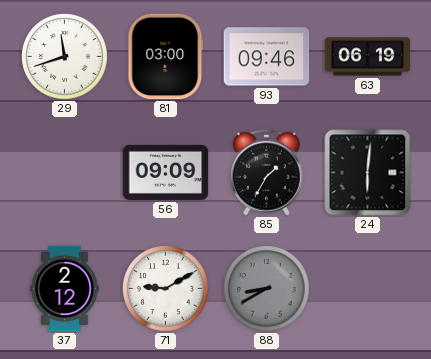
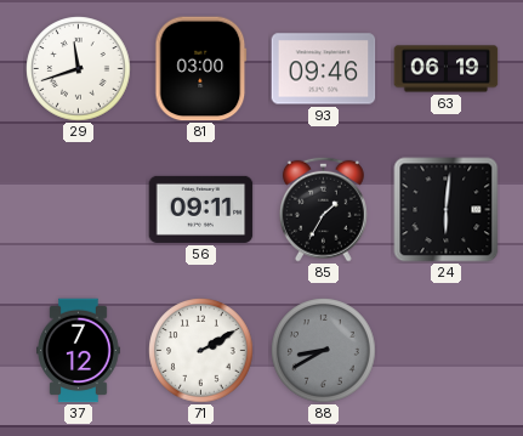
56: 09:09 -> 09:11 (201, 209)
37: 2:12 -> 7:12 (79, 351)
71: 9:10 -> 2:10 (201, 351)
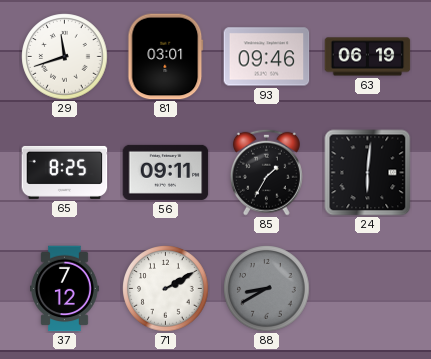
81: 03:00 -> 03:01 (166, 57)
65: none -> 8:25 (65, 172)
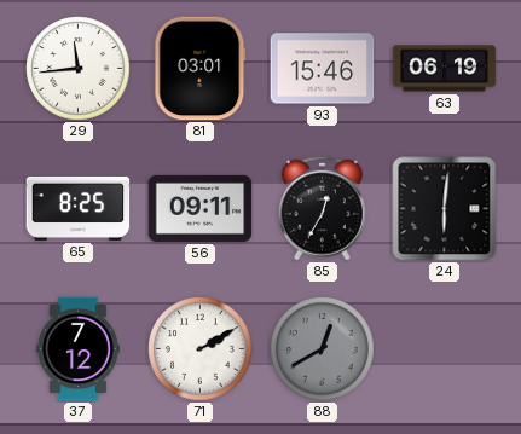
29: 11:42 -> 11:44 (79, 69)
93: 09:46 -> 15:46 (323, 69)
85: 1:35 -> 12:35 (322, 208)
88: 8:40 -> 12:40 (323, 349)
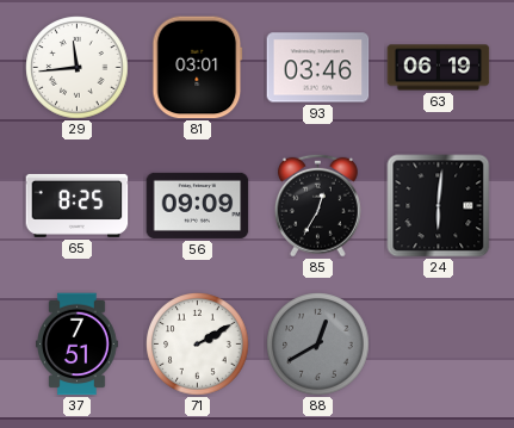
93: 15:46 -> 03:46 (318, 68)
56: 09:11 -> 09:09 (198, 205)
37: 7:12 -> 7:51 (78, 345)
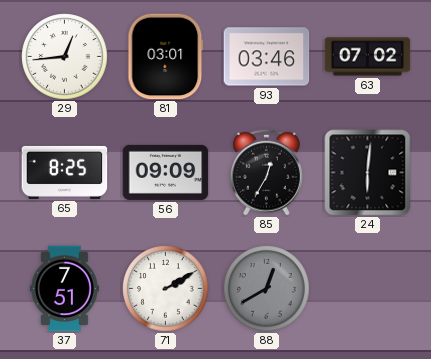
29: 11:44 -> 12:44 (65, 57)
63: 06:19 -> 07:02 (368, 57)
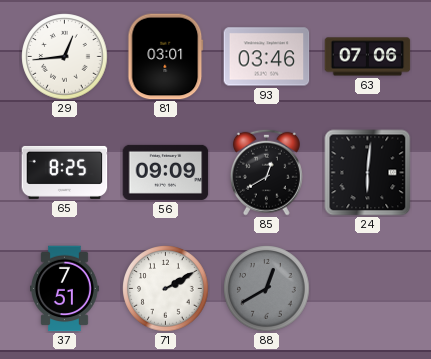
63: 07:02 -> 07:06 (368, 57)
85: 12:35 -> 12:40 (266, 172)
